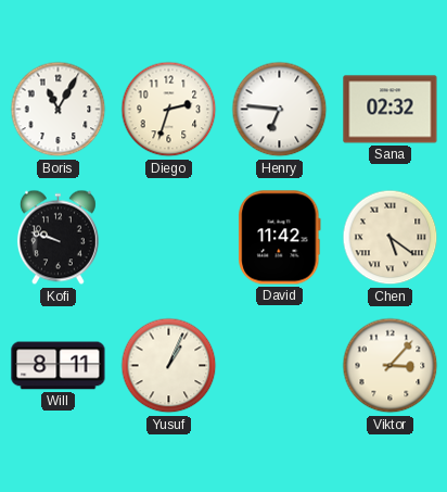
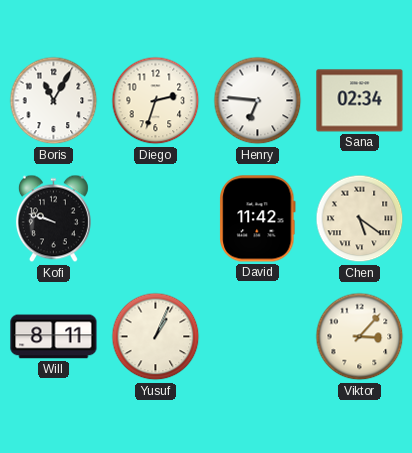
Sana: 02:32 -> 02:34 (360, 101)
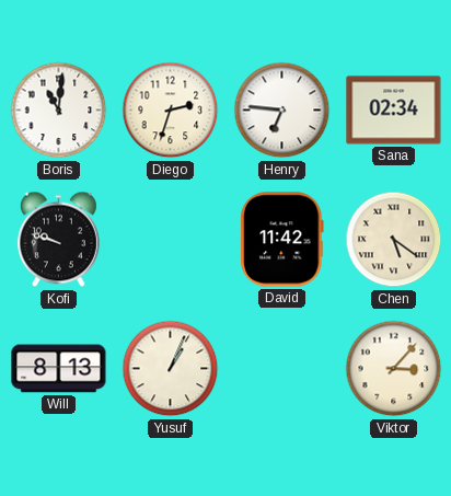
Boris: 11:05 -> 11:01 (59, 111)
Will: 8:11 -> 8:13 (59, 369)
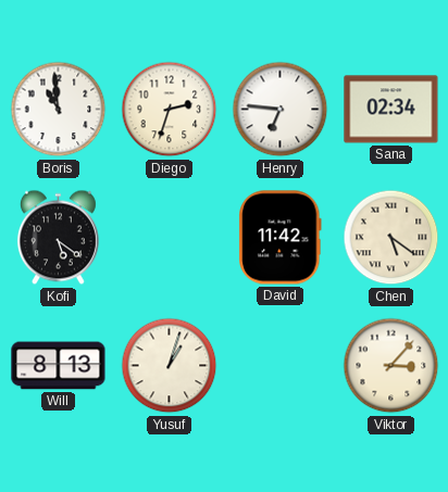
Boris: 11:01 -> 10:59 (59, 110)
Kofi: 9:48 -> 5:21 (58, 238)
Yusuf: 1:04 -> 1:03 (170, 366)
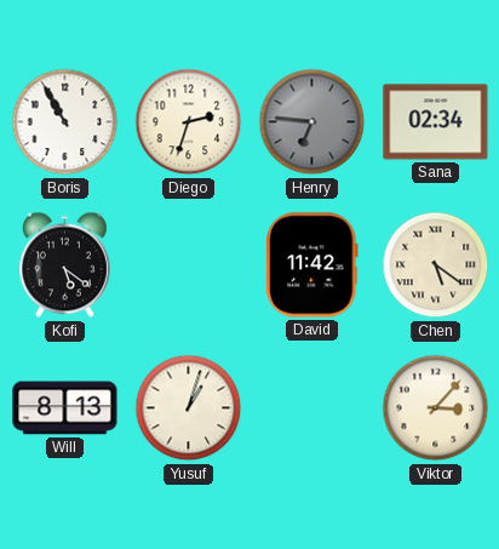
Boris: 10:59 -> 10:55 (65, 122)
Henry dial: white -> grey (312, 122)
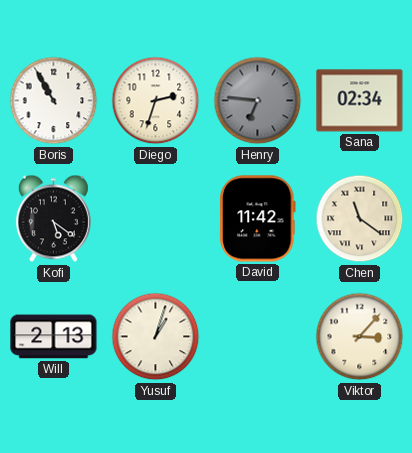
Chen: 5:21 -> 11:21 (360, 219)
Will: 8:13 -> 2:13 (54, 337)
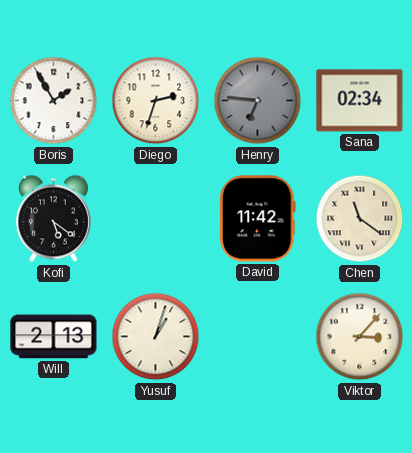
Boris: 10:55 -> 1:55 (54, 101)
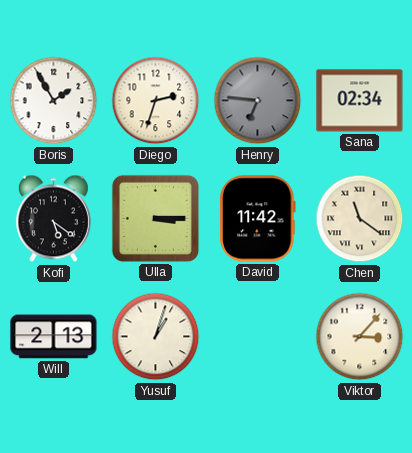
Ulla: none -> 3:15 (155, 218)
